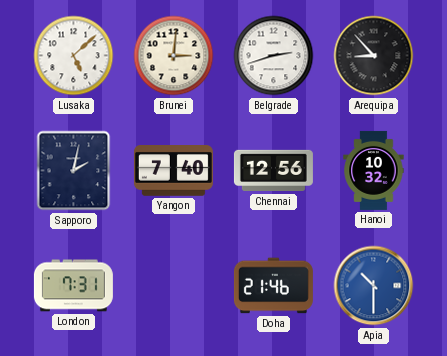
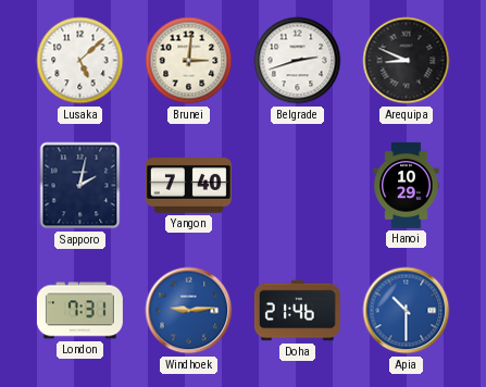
Arequipa: 8:53 -> 8:49 (407, 61)
Chennai: 12:56 -> none (273, 171)
Hanoi: 10:32 -> 10:29 (407, 185)
Windhoek: none -> 9:14 (189, 311)
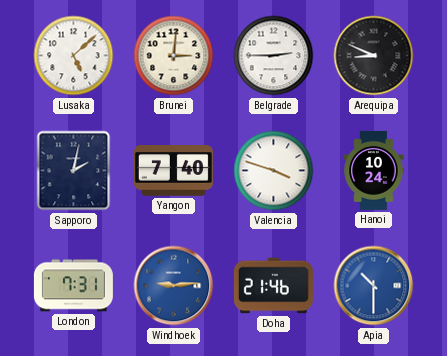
Belgrade: 2:42 -> 2:45 (274, 56)
Valencia: none -> 3:48 (274, 171)
Hanoi: 10:29 -> 10:24 (374, 170)
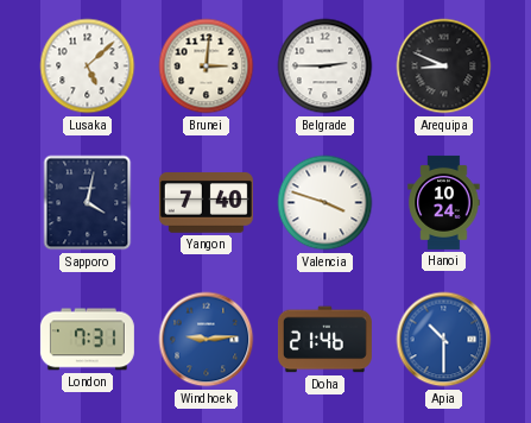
Sapporo: 2:02 -> 4:02 (88, 203)
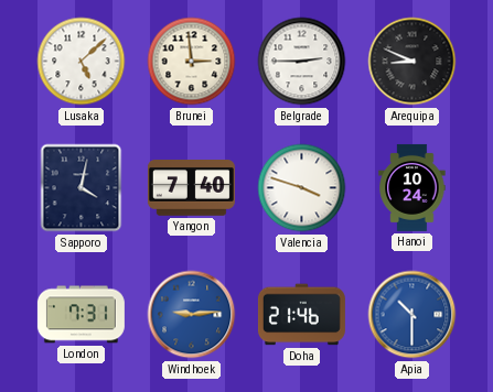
Brunei: 3:01 -> 2:59 (192, 62)
